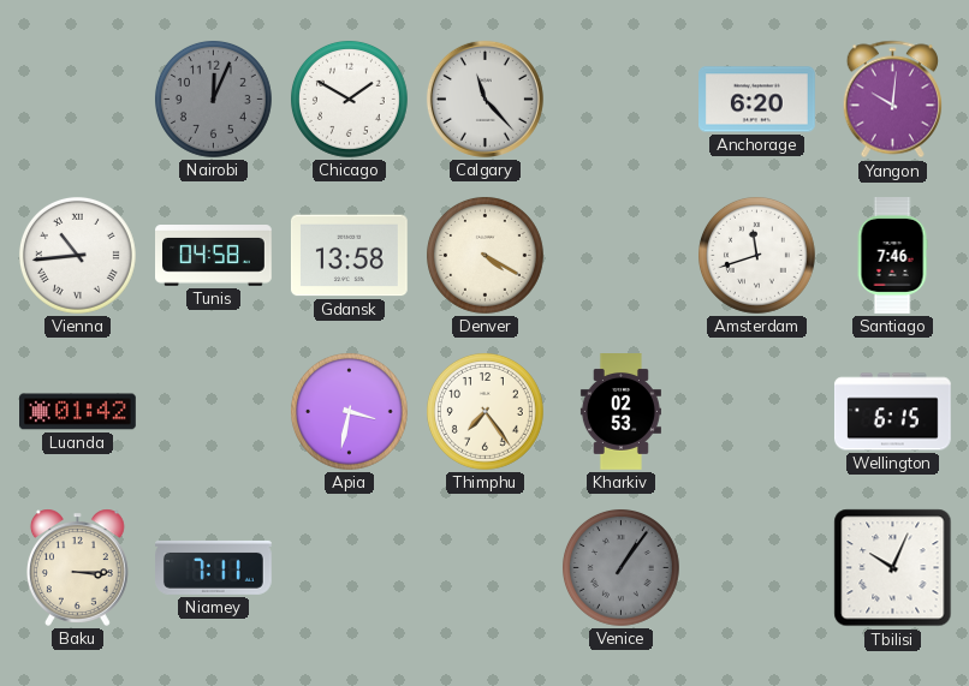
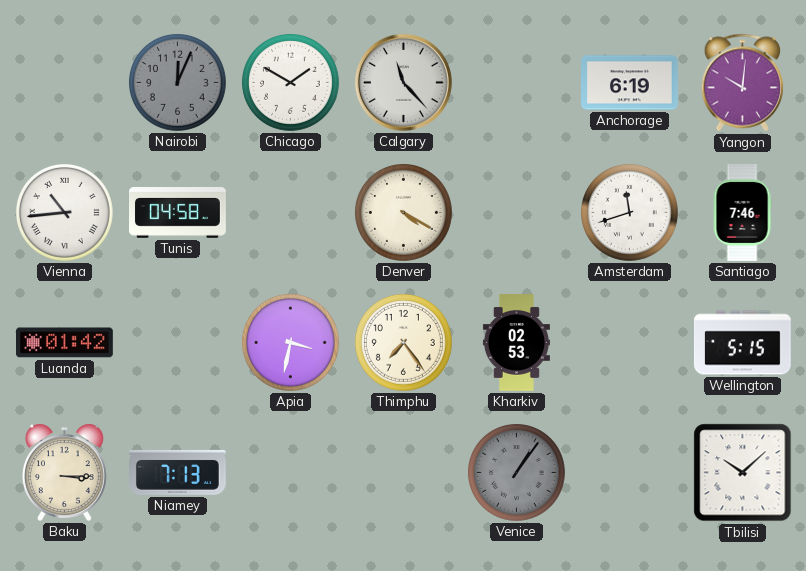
Anchorage: 6:20 -> 6:19 (630, 83)
Gdansk: 13:58 -> none (349, 256)
Wellington: 6:15 -> 5:15 (742, 343)
Niamey: 7:11 -> 7:13 (178, 472)
Tbilisi: 10:04 -> 10:08 (743, 473)
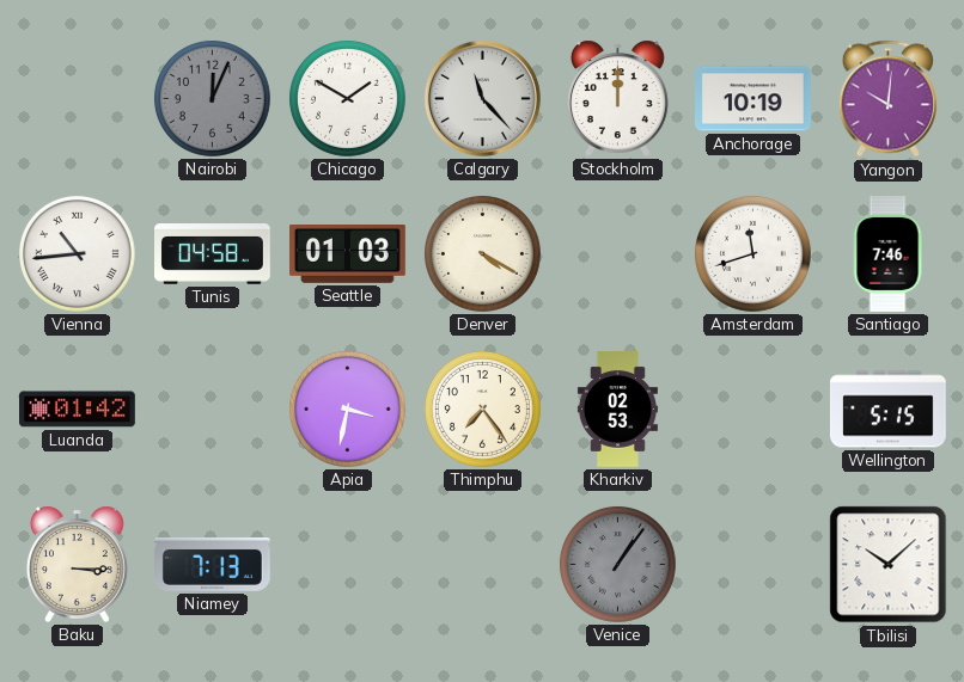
Stockholm: none -> 12:00 (617, 98)
Anchorage: 6:19 -> 10:19 (753, 99)
Seattle: none -> 01:03 (348, 254)
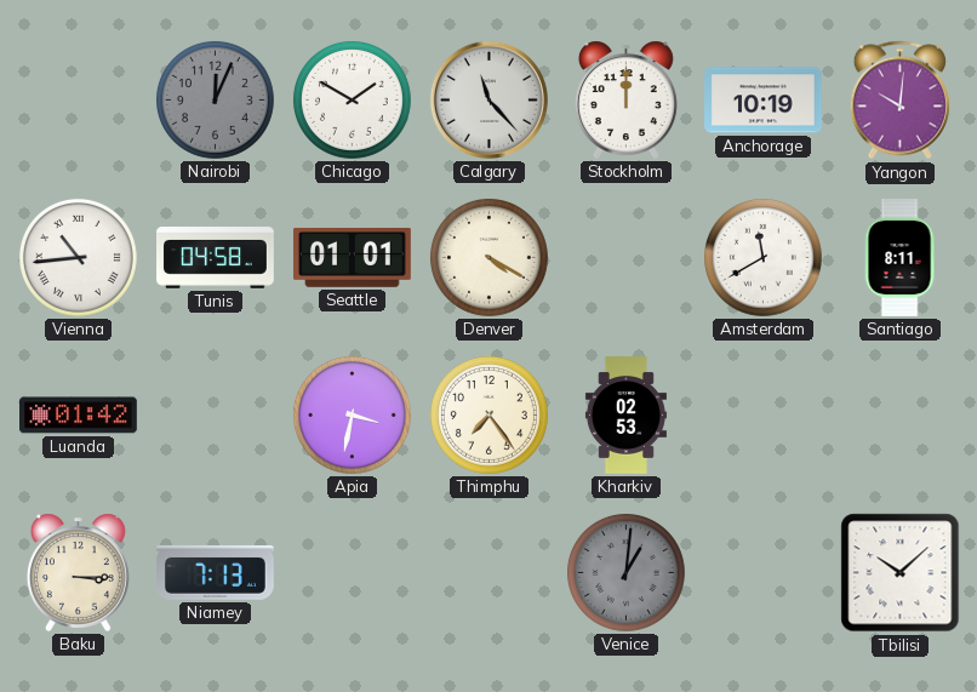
Seattle: 01:03 -> 01:01 (353, 258)
Amsterdam: 11:42 -> 11:40 (762, 257)
Santiago: 7:46 -> 8:11 (899, 258)
Wellington: 5:15 -> none (887, 410)
Venice: 1:06 -> 1:01 (625, 572)
